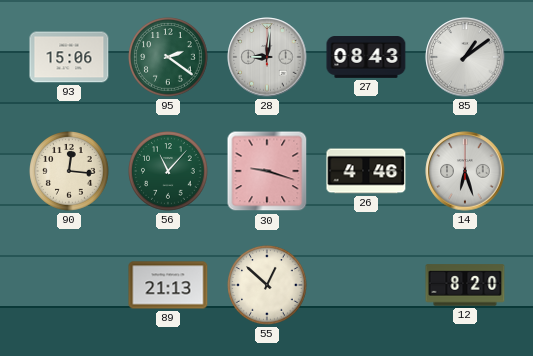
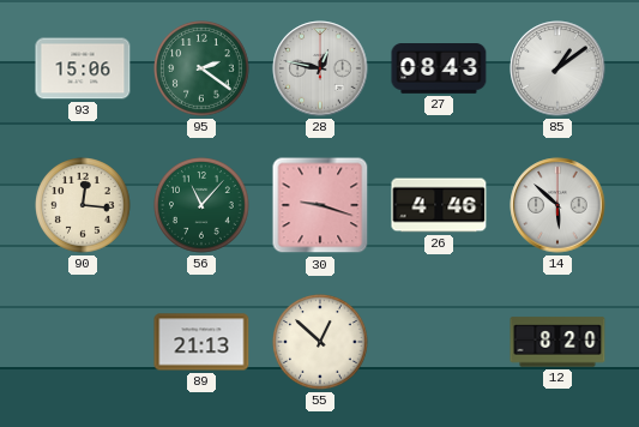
28: 9:01 -> 12:47 (320, 68)
14: 6:27 -> 5:52 (557, 205)
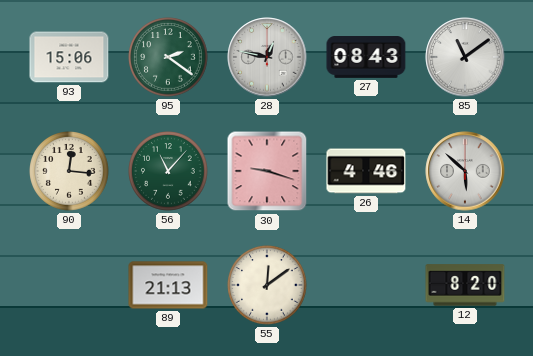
85: 1:09 -> 11:09 (465, 57)
55: 12:52 -> 12:09 (267, 285)
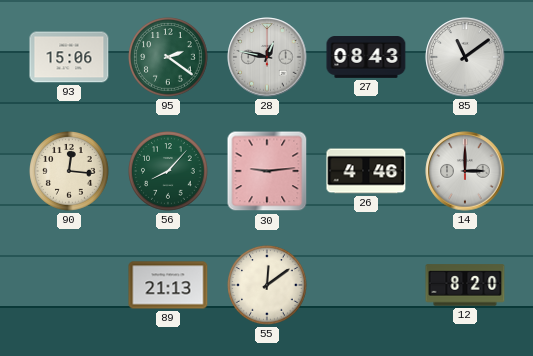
56: 11:07 -> 8:07 (168, 171)
30: 9:18 -> 9:14 (267, 171)
14: 5:52 -> 3:00 (465, 171)
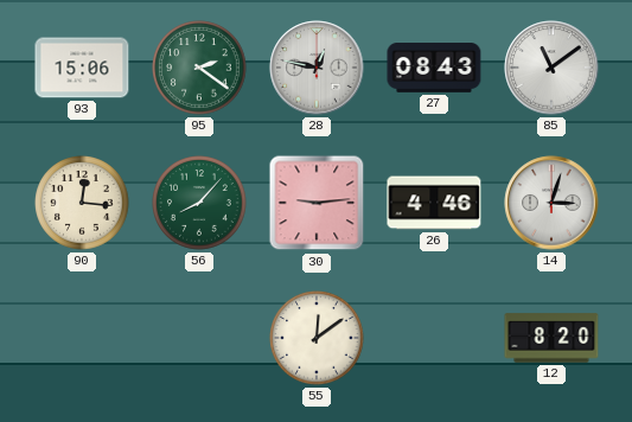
14: 3:00 -> 3:03 (551, 203)
89: 21:13 -> none (168, 285)
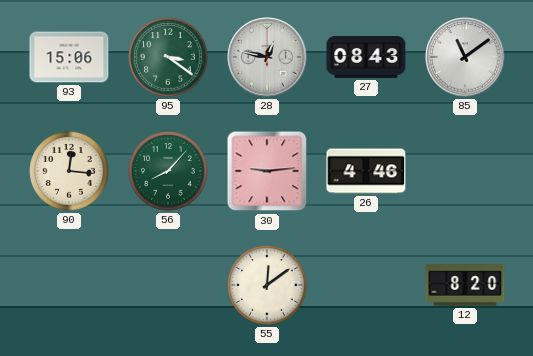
95: 2:21 -> 3:21 (168, 57)
14: 3:03 -> none (551, 203)
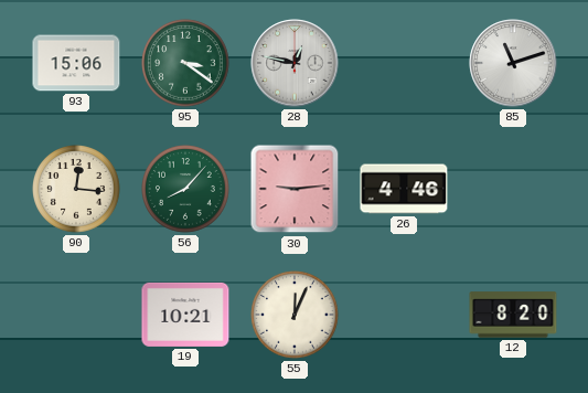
27: 08:43 -> none (366, 58)
85: 11:09 -> 11:12 (513, 63)
19: none -> 10:21 (185, 315)
55: 12:09 -> 12:04 (295, 315)
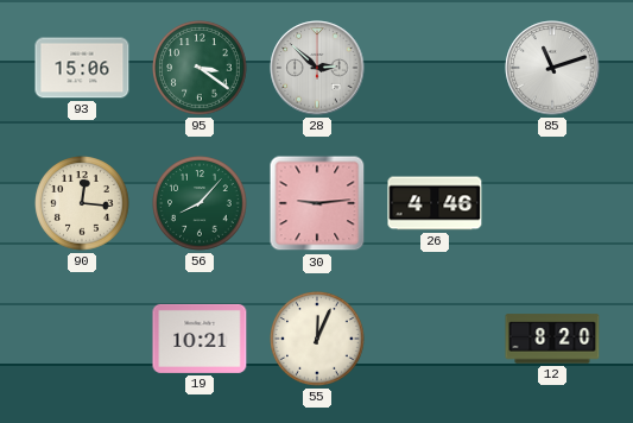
28: 12:47 -> 2:52 (317, 68)
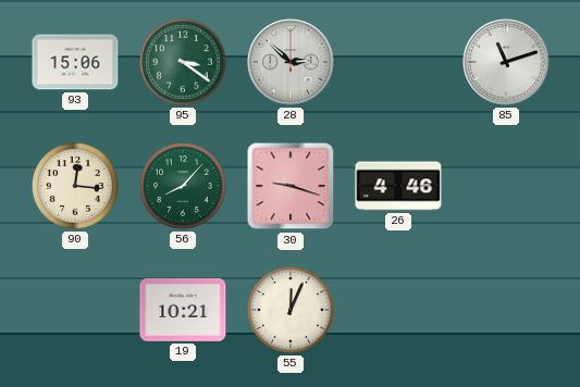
30: 9:14 -> 9:18 (291, 186)
12: 8:20 -> none (552, 339)
